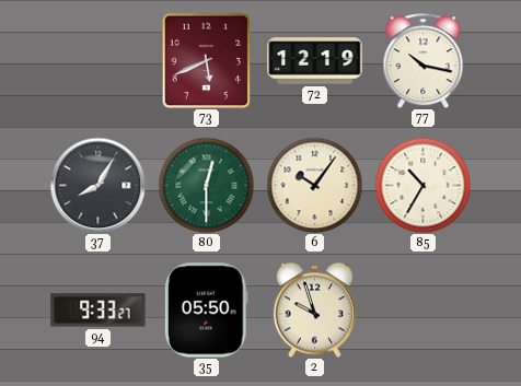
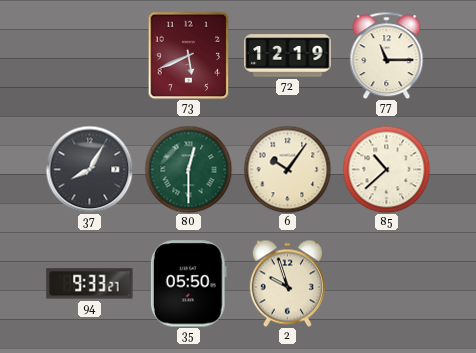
77: 10:17 -> 11:15 (387, 55)
85: 10:35 -> 10:38 (386, 169)
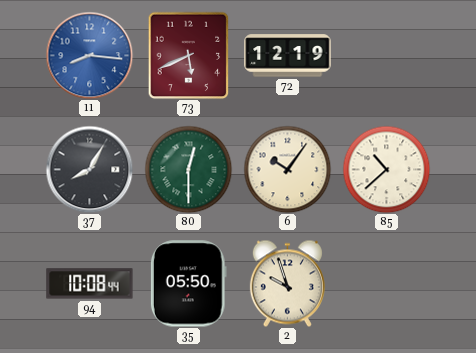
11: none -> 8:16 (89, 55)
77: 11:15 -> none (387, 55)
94: 9:33 -> 10:08 (90, 284)
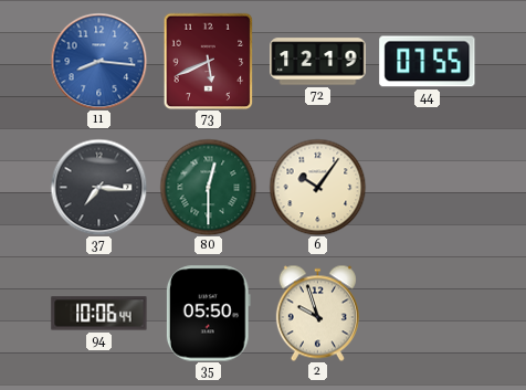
44: none -> 07:55 (428, 62)
37: 8:05 -> 7:16 (98, 187)
85: 10:38 -> none (386, 169)
94: 10:08 -> 10:06 (99, 314)
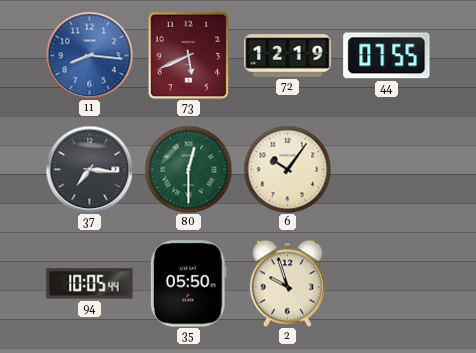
94: 10:06 -> 10:05 (90, 284)
